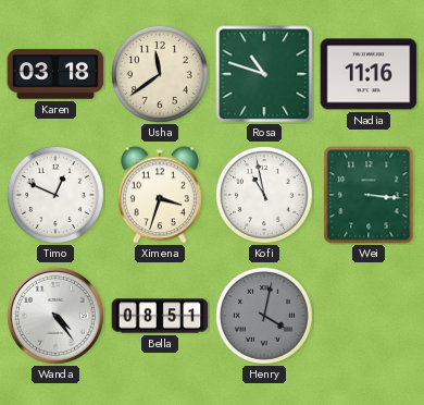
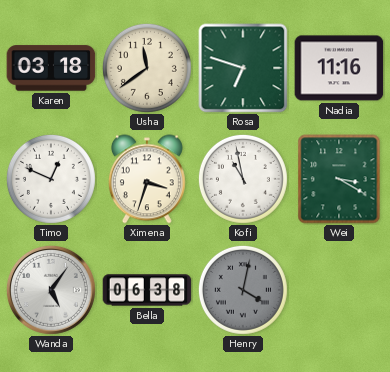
Rosa: 10:48 -> 6:48 (243, 68)
Wei: 3:16 -> 3:20 (339, 179)
Wanda: 4:24 -> 5:06 (51, 290)
Bella: 08:51 -> 06:38 (147, 290)
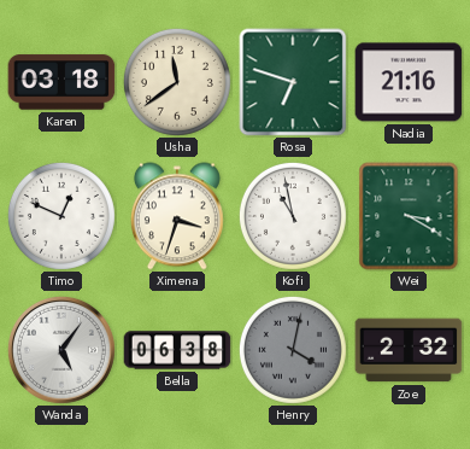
Nadia: 11:16 -> 21:16 (409, 82)
Zoe: none -> 2:32 (409, 350)
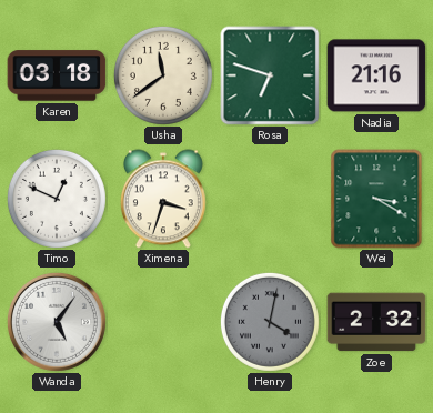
Kofi: 10:58 -> none (293, 216)
Bella: 06:38 -> none (177, 350)
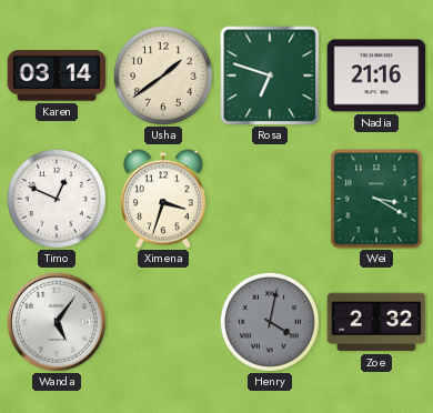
Karen: 03:18 -> 03:14 (57, 75)
Usha: 11:39 -> 1:39 (163, 75)
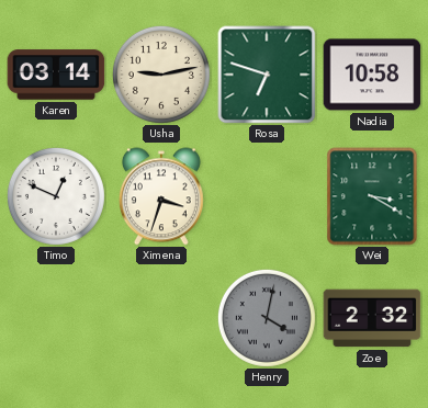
Usha: 1:39 -> 9:13 (161, 75)
Nadia: 21:16 -> 10:58 (372, 75)
Wanda: 5:06 -> none (57, 322)
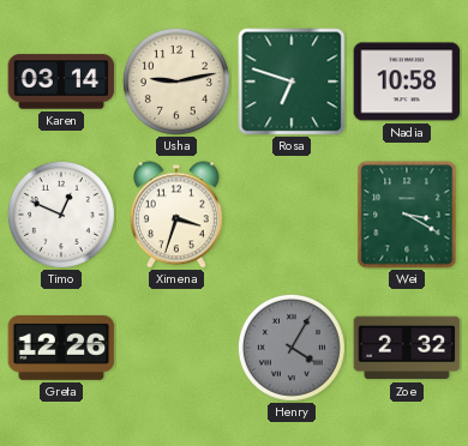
Greta: none -> 12:26 (61, 348)
Henry: 4:02 -> 4:05 (292, 348)
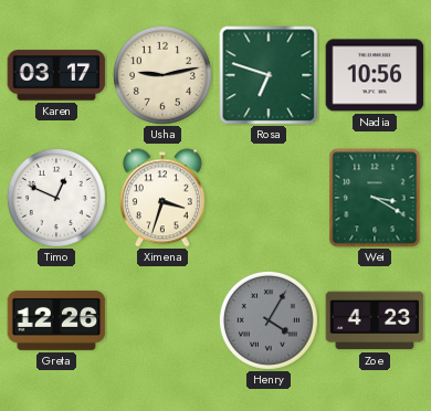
Karen: 03:14 -> 03:17 (56, 75)
Nadia: 10:58 -> 10:56 (375, 75)
Zoe: 2:32 -> 4:23 (375, 320)
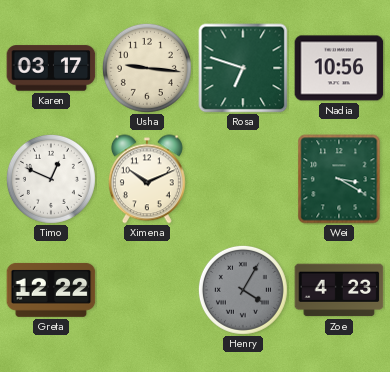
Usha: 9:13 -> 9:16 (147, 68)
Ximena: 3:33 -> 10:11 (147, 179)
Greta: 12:26 -> 12:22 (51, 290)
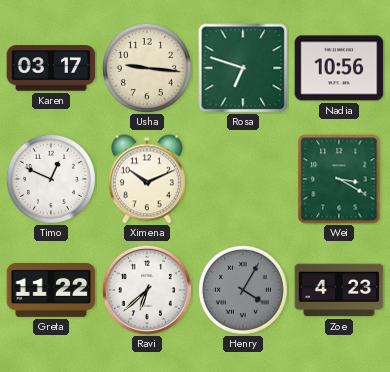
Greta: 12:22 -> 11:22 (51, 290)
Ravi: none -> 6:38 (147, 290)
